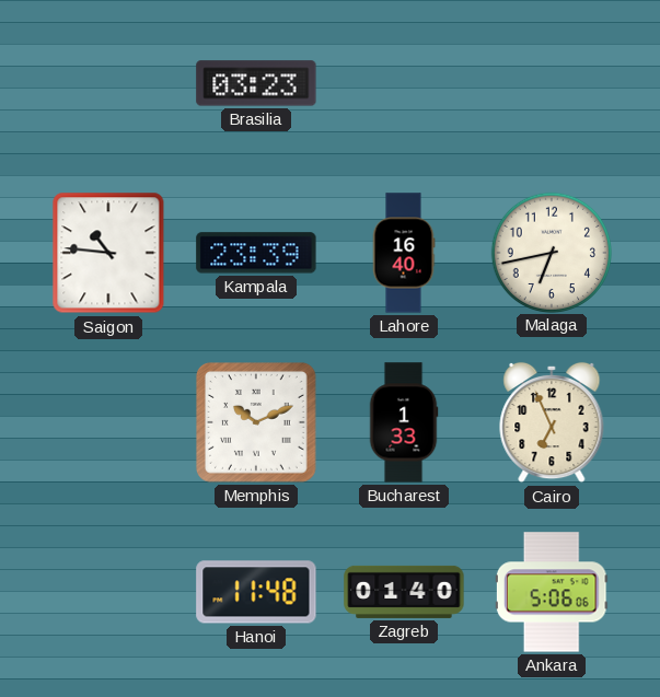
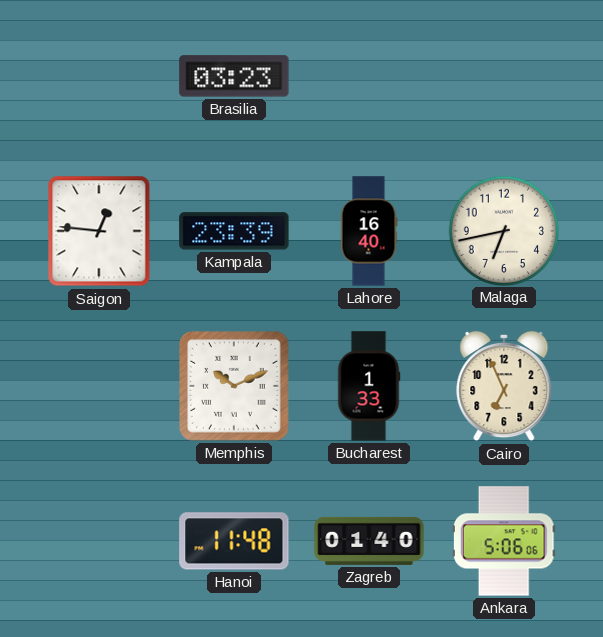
Saigon: 10:46 -> 12:46 (99, 231)
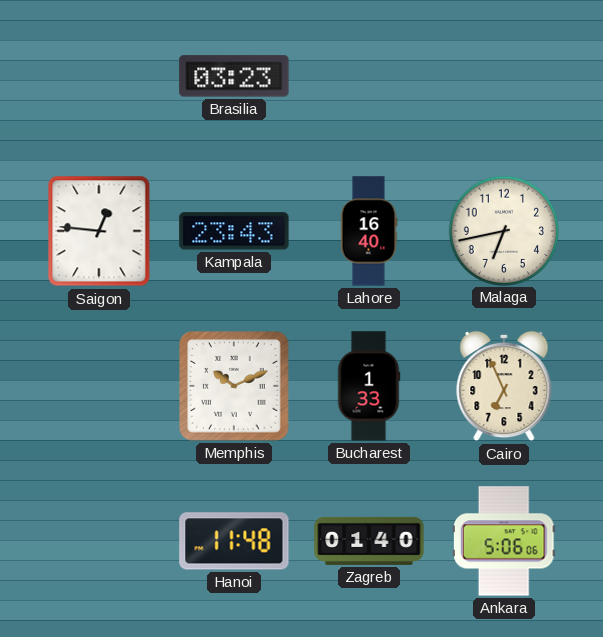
Kampala: 23:39 -> 23:43 (234, 231)
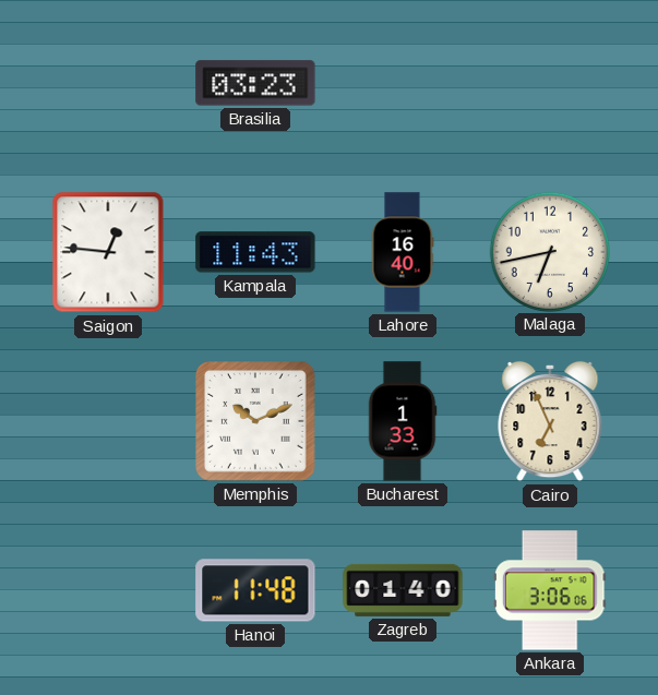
Kampala: 23:43 -> 11:43 (255, 252)
Ankara: 5:06 -> 3:06 (550, 590)
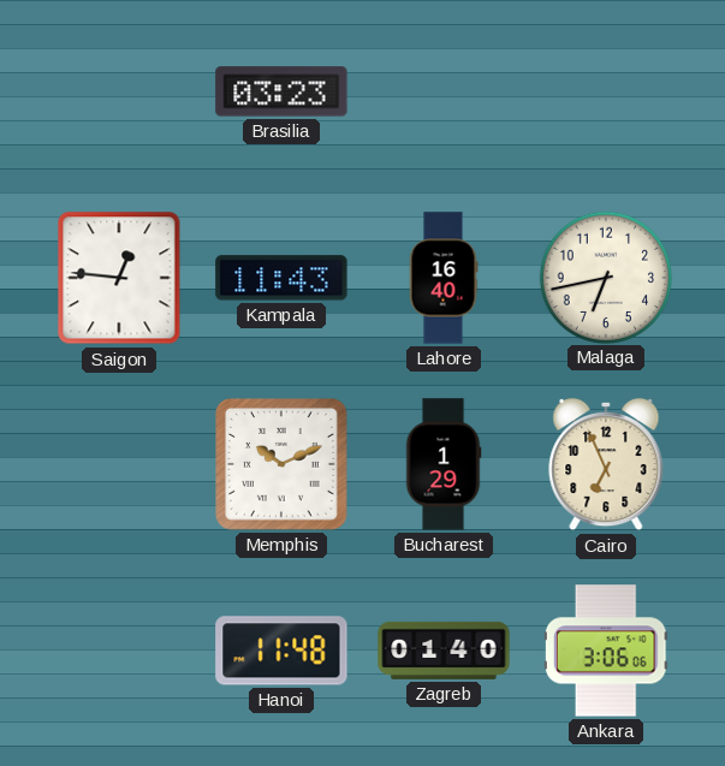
Bucharest: 1:33 -> 1:29 (444, 464)
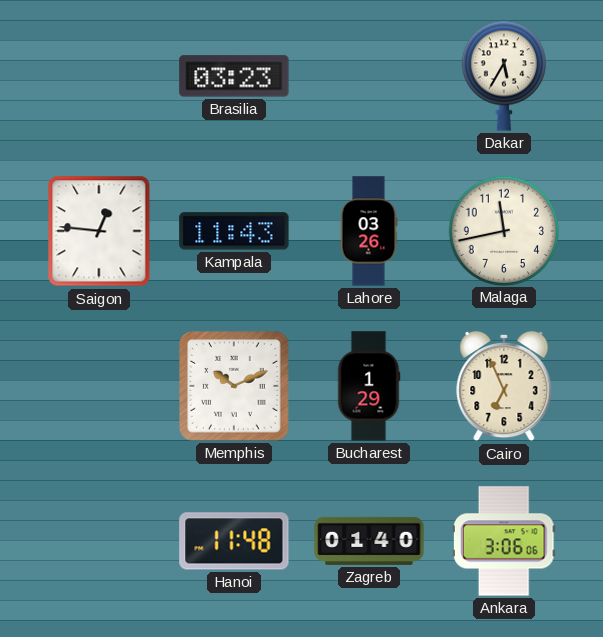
Dakar: none -> 5:35 (504, 76)
Lahore: 16:40 -> 03:26 (369, 231)
Malaga: 6:43 -> 11:43 (503, 230)
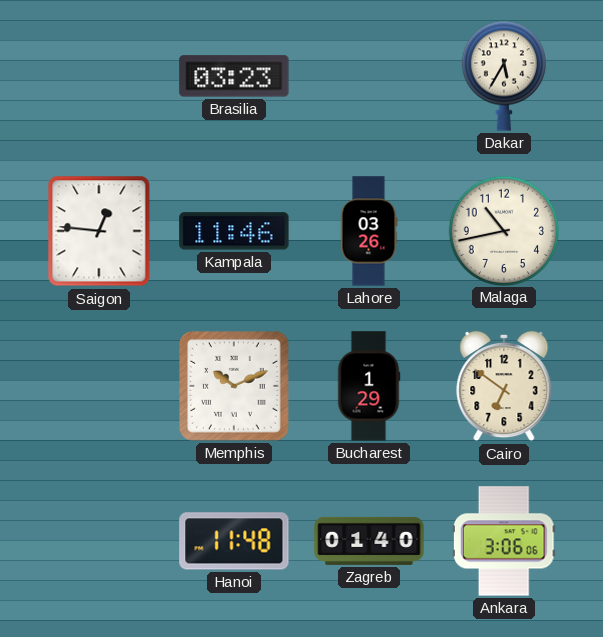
Kampala: 11:43 -> 11:46 (234, 231)
Malaga: 11:43 -> 10:43 (503, 230)
Cairo: 6:56 -> 6:51 (504, 386)
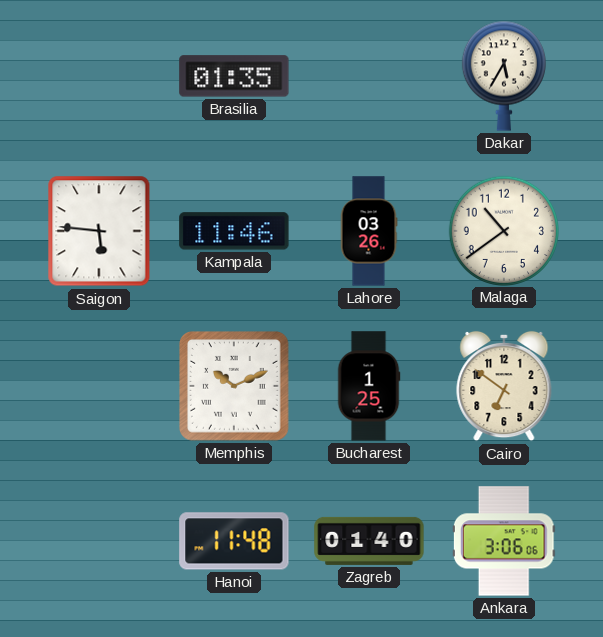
Brasilia: 03:23 -> 01:35 (234, 76)
Saigon: 12:46 -> 5:46 (99, 231)
Malaga: 10:43 -> 10:39 (503, 230)
Bucharest: 1:29 -> 1:25 (369, 386)
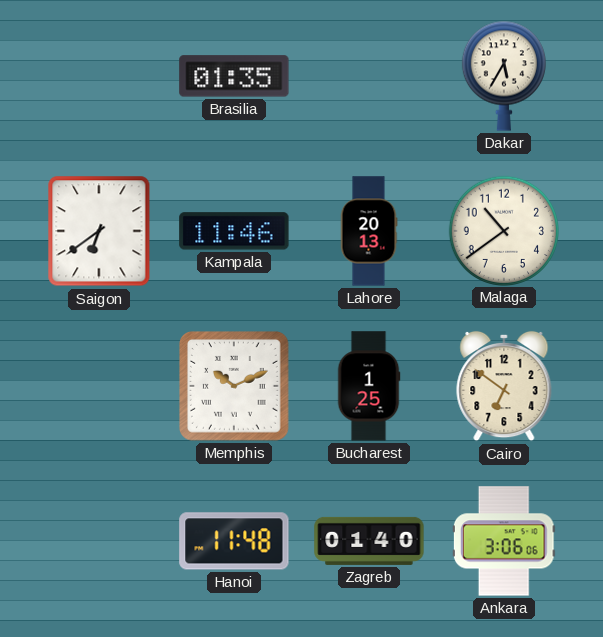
Saigon: 5:46 -> 6:39 (99, 231)
Lahore: 03:26 -> 20:13 (369, 231)
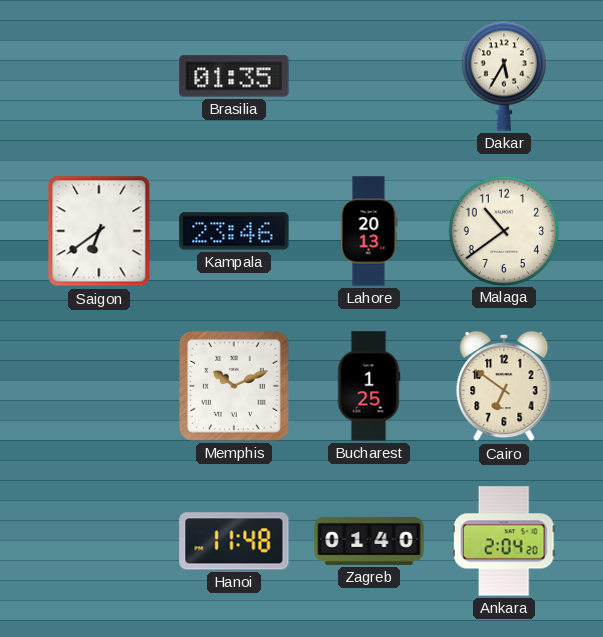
Kampala: 11:46 -> 23:46 (234, 231)
Ankara: 3:06 -> 2:04 (504, 541)
